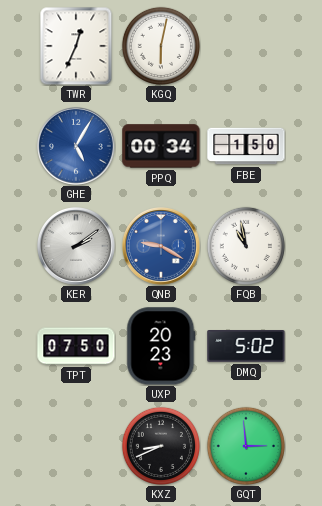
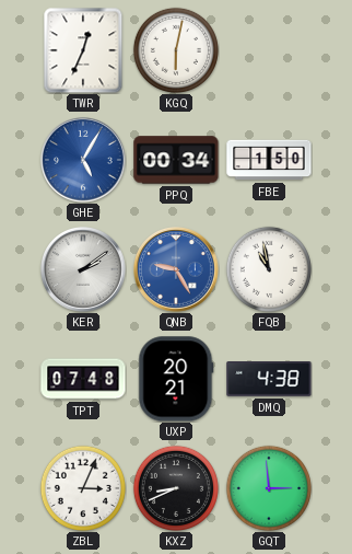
QNB: 9:20 -> 9:25 (177, 270)
TPT: 07:50 -> 07:48 (83, 379)
UXP: 20:23 -> 20:21 (176, 379)
DMQ: 5:02 -> 4:38 (269, 380)
ZBL: none -> 3:04 (83, 488)
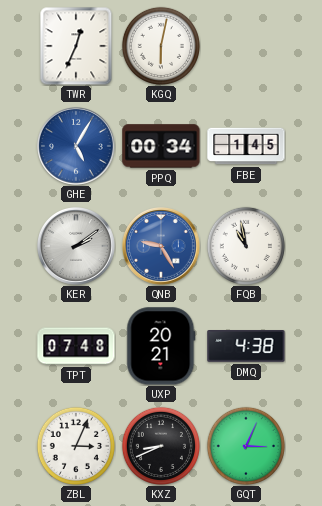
FBE: 1:50 -> 1:45 (246, 146)
GQT: 2:59 -> 3:04 (246, 446)
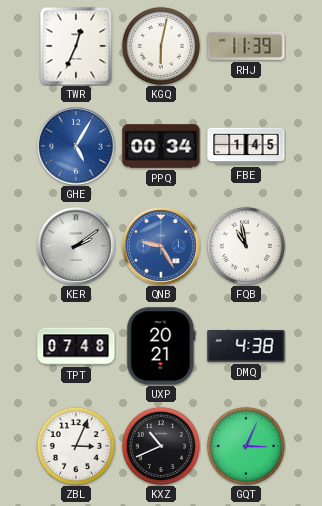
RHJ: none -> 11:39 (246, 46)
KXZ: 8:41 -> 10:41 (161, 446)
